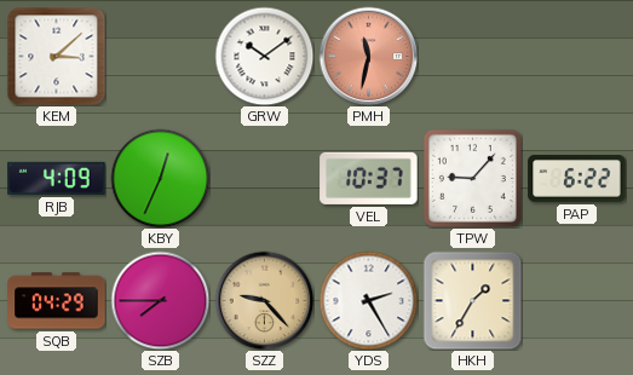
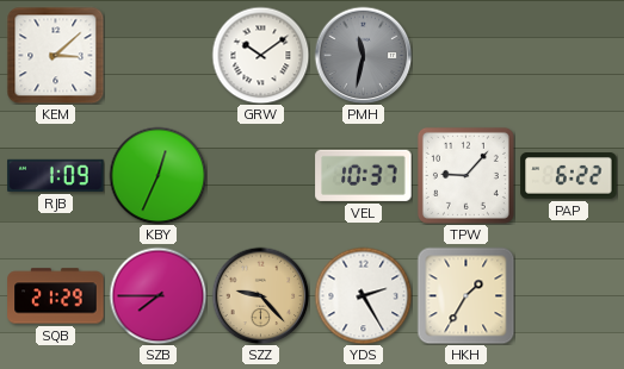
PMH dial: salmon -> grey (363, 55)
RJB: 4:09 -> 1:09 (56, 175)
SQB: 04:29 -> 21:29 (56, 296)
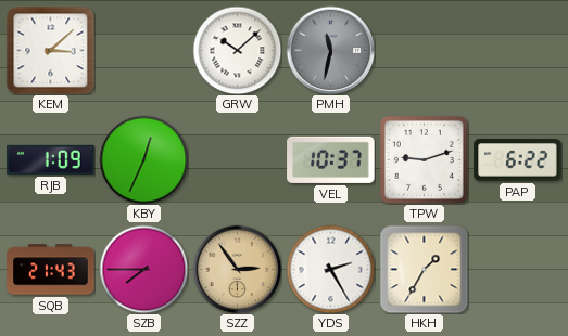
GRW: 10:09 -> 10:08 (237, 50)
TPW: 9:07 -> 9:12 (424, 159)
SQB: 21:29 -> 21:43 (51, 270)
SZZ: 9:23 -> 2:54 (237, 269)
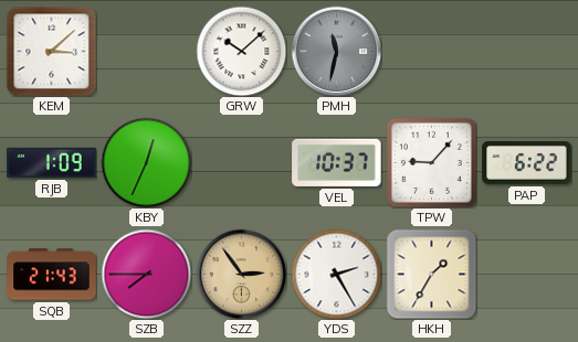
TPW: 9:12 -> 9:07 (431, 162)
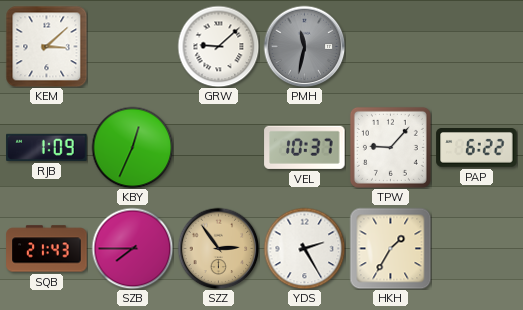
GRW: 10:08 -> 9:08 (218, 46)
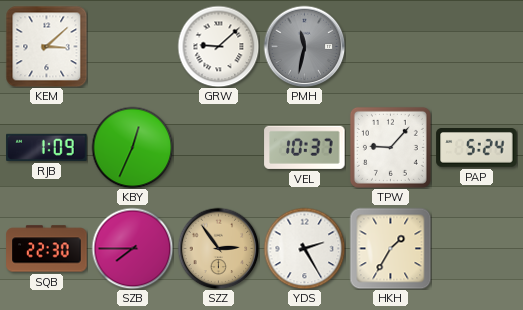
PAP: 6:22 -> 5:24 (477, 148)
SQB: 21:43 -> 22:30 (47, 249)
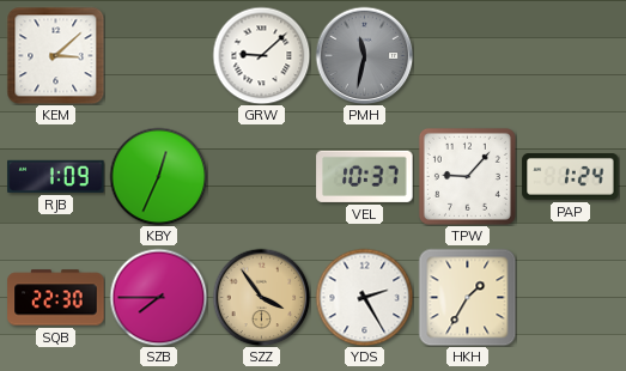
PAP: 5:24 -> 1:24 (571, 177)
SZZ: 2:54 -> 3:54 (261, 297)
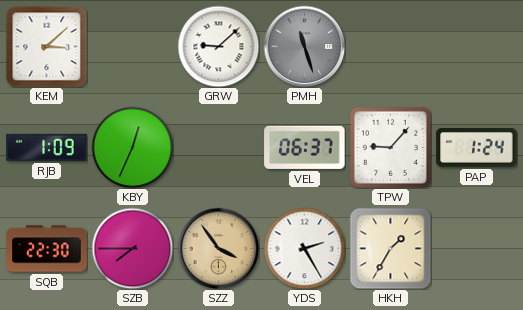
PMH: 11:32 -> 11:27 (304, 46)
VEL: 10:37 -> 06:37 (305, 147)
